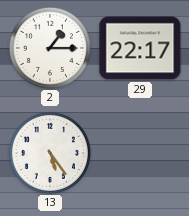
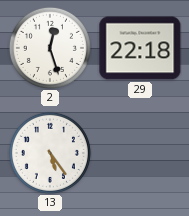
2: 1:15 -> 12:27 (50, 48)
29: 22:17 -> 22:18 (140, 48)
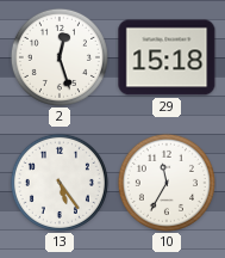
29: 22:18 -> 15:18 (167, 57)
10: none -> 11:35 (167, 183)
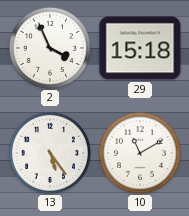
2: 12:27 -> 3:56 (50, 48)
10: 11:35 -> 11:10 (140, 153)
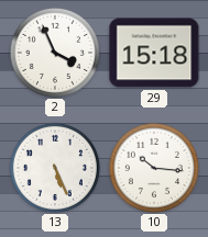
13: 5:24 -> 5:26 (55, 168)
10: 11:10 -> 10:16 (154, 168)
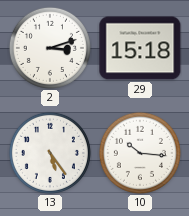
2: 3:56 -> 3:12 (50, 48)
13: 5:26 -> 5:24 (50, 153)
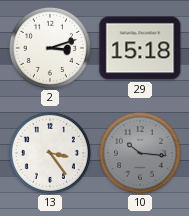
13: 5:24 -> 3:24 (50, 153)
10 dial: white -> grey (140, 153)
